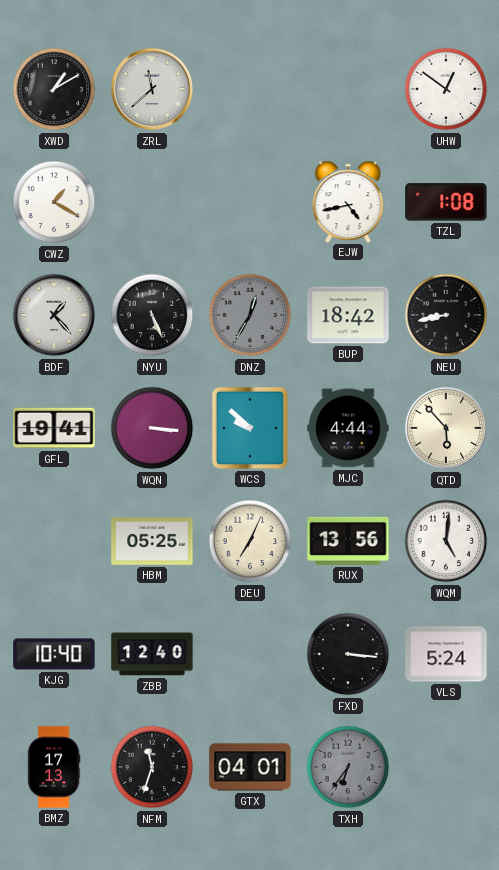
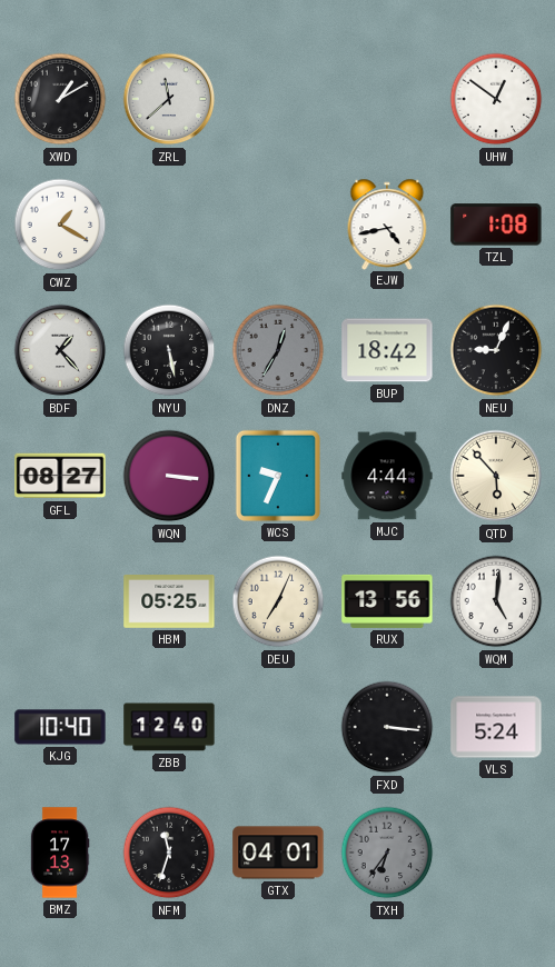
NYU: 5:26 -> 5:28 (169, 350)
NEU: 8:43 -> 9:04 (496, 350)
GFL: 19:41 -> 08:27 (60, 476)
WCS: 9:52 -> 9:34 (278, 476)
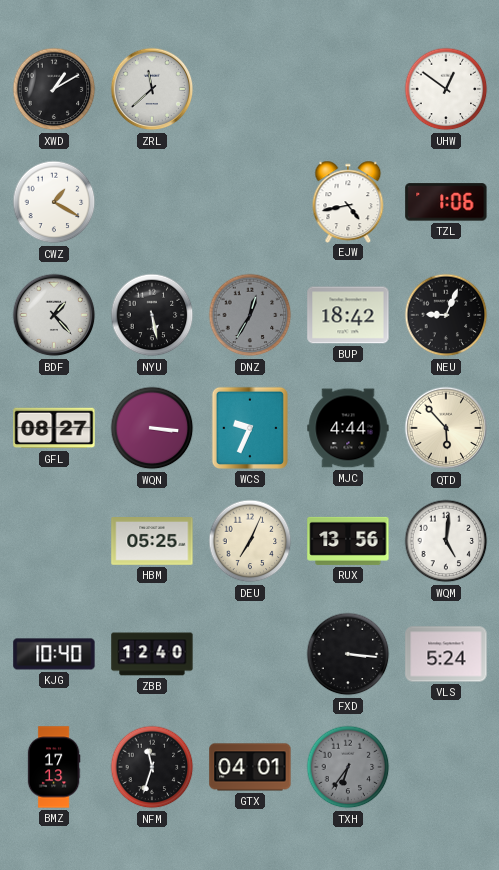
TZL: 1:08 -> 1:06 (446, 202)
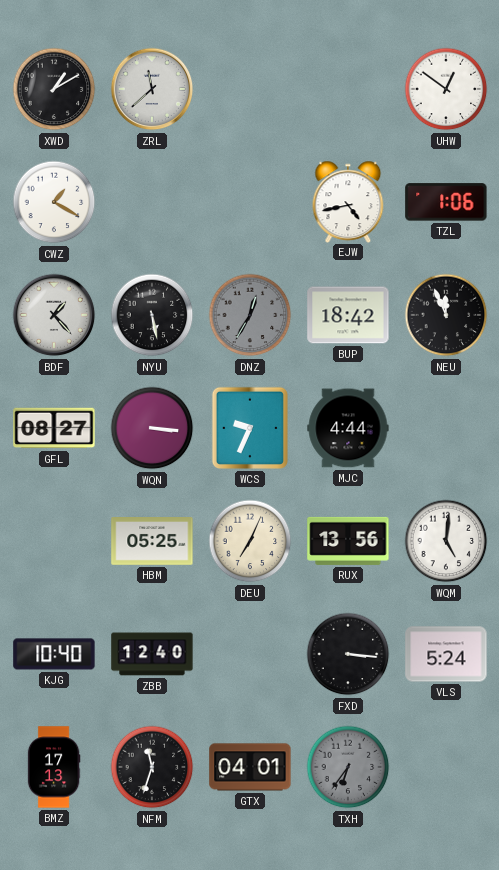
NEU: 9:04 -> 11:56 (446, 315)
QTD: 5:53 -> none (446, 428)
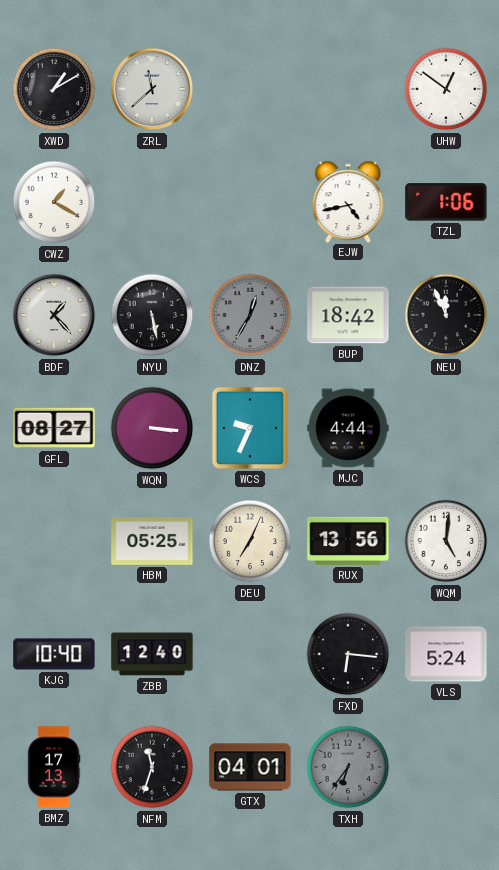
FXD: 3:16 -> 6:16 (348, 654)
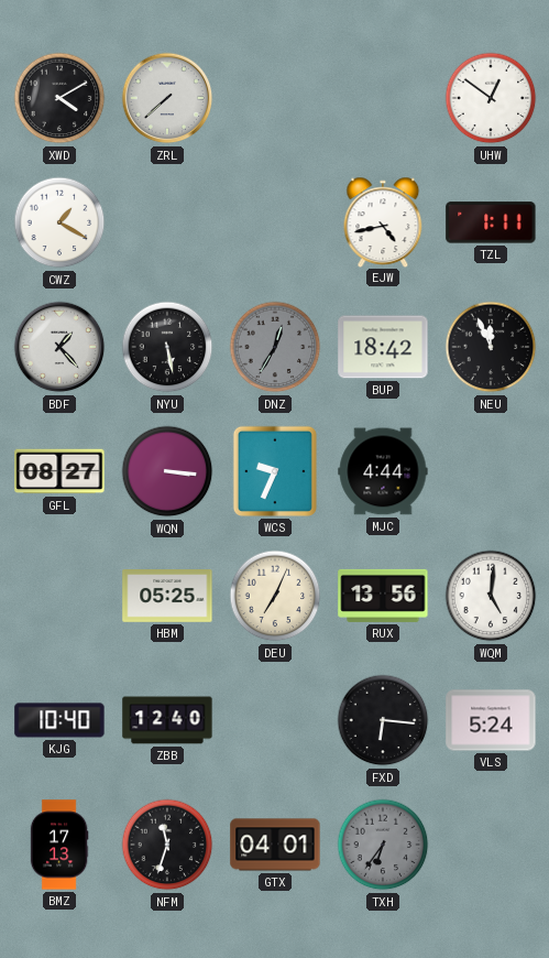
XWD: 1:10 -> 4:10 (59, 98)
ZRL: 11:38 -> 7:38 (167, 98)
TZL: 1:06 -> 1:11 (491, 222)
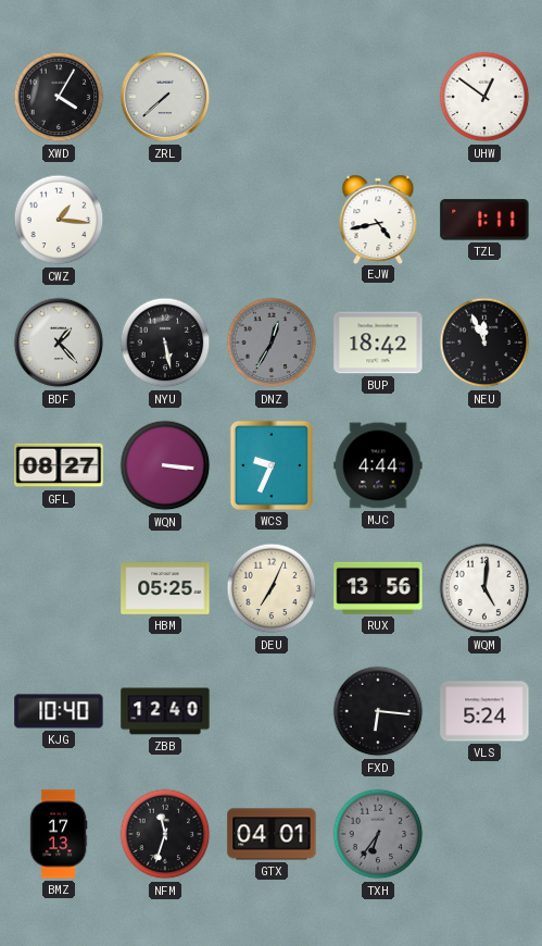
XWD: 4:10 -> 4:05 (59, 97)
CWZ: 1:20 -> 1:16 (59, 220)
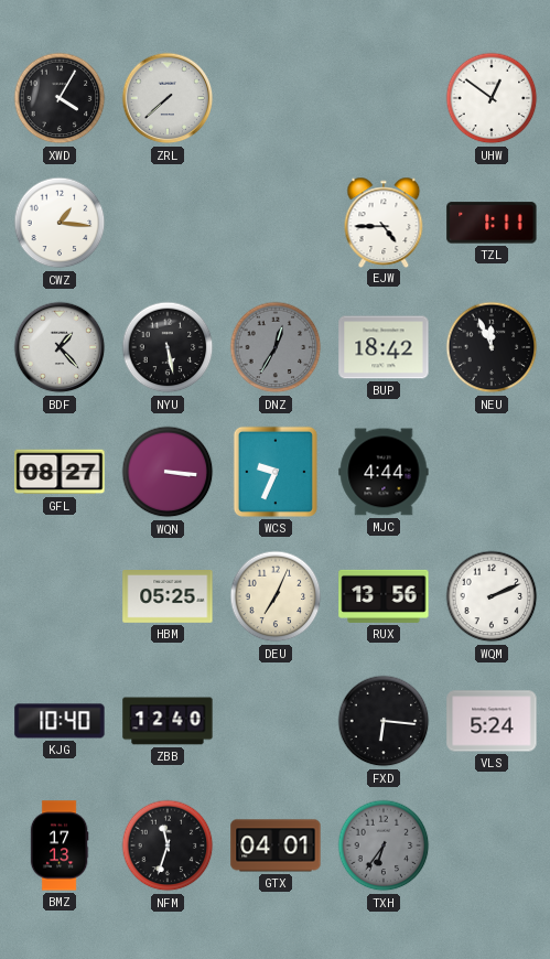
EJW: 4:43 -> 4:45 (384, 222)
WQM: 5:01 -> 2:11 (492, 596)
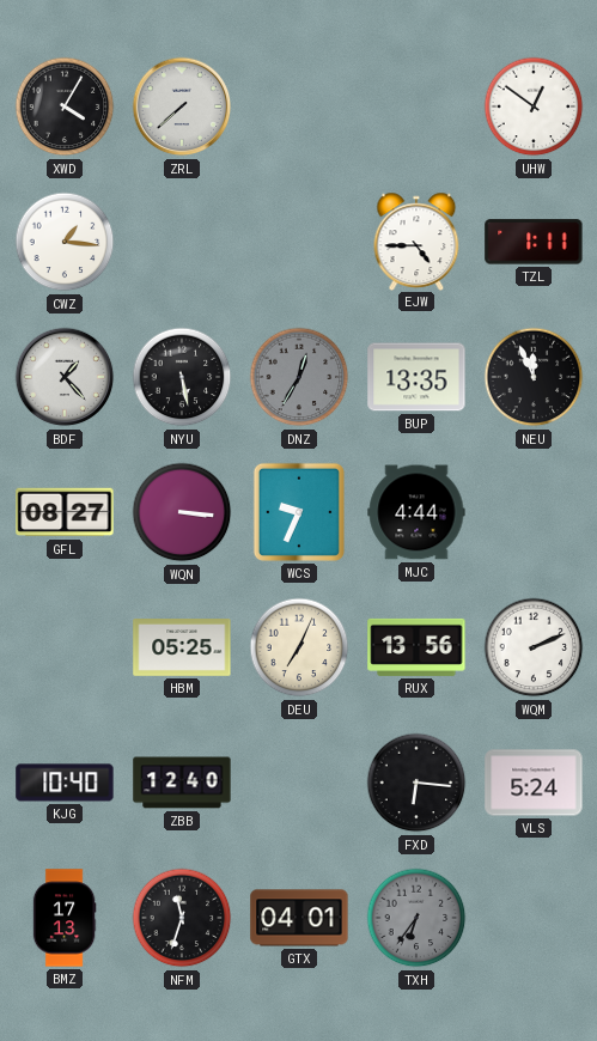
BUP: 18:42 -> 13:35 (416, 377)
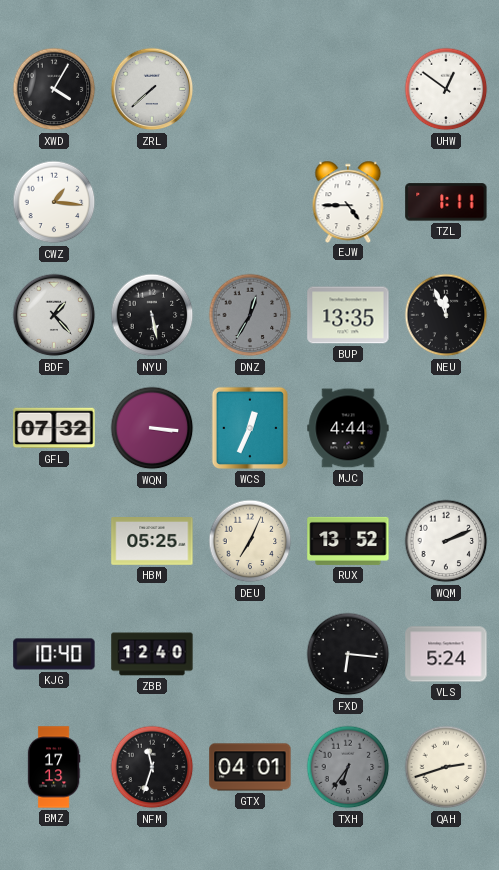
GFL: 08:27 -> 07:32 (54, 428)
WCS: 9:34 -> 12:34 (250, 428)
RUX: 13:56 -> 13:52 (348, 541)
QAH: none -> 2:42 (446, 767)
